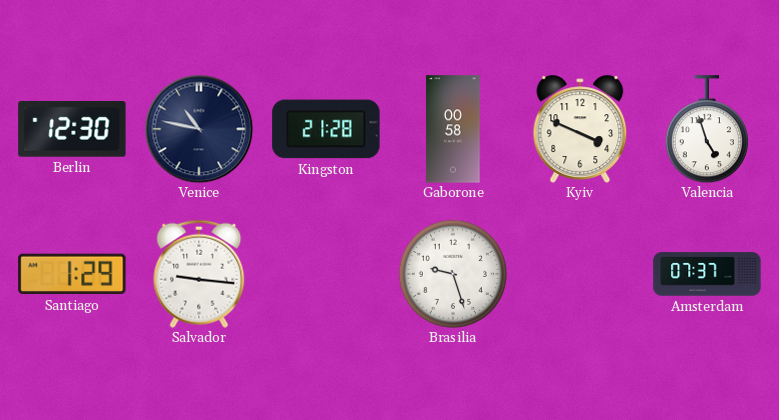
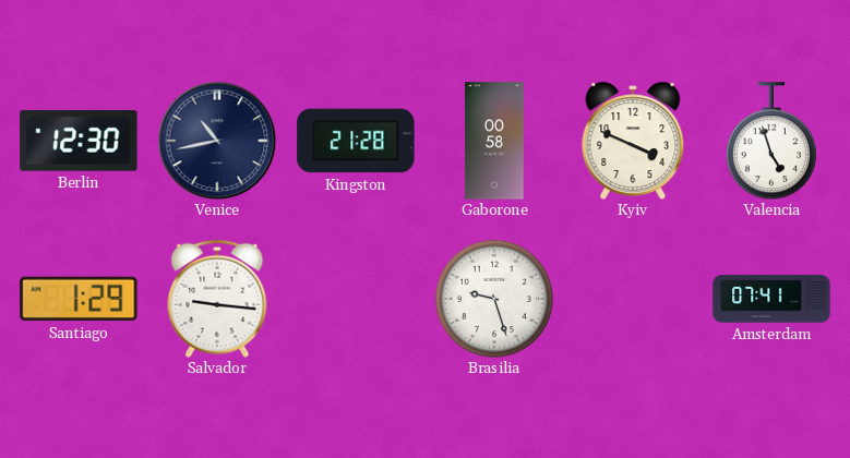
Venice: 10:47 -> 10:43 (217, 141)
Amsterdam: 07:37 -> 07:41 (771, 299)
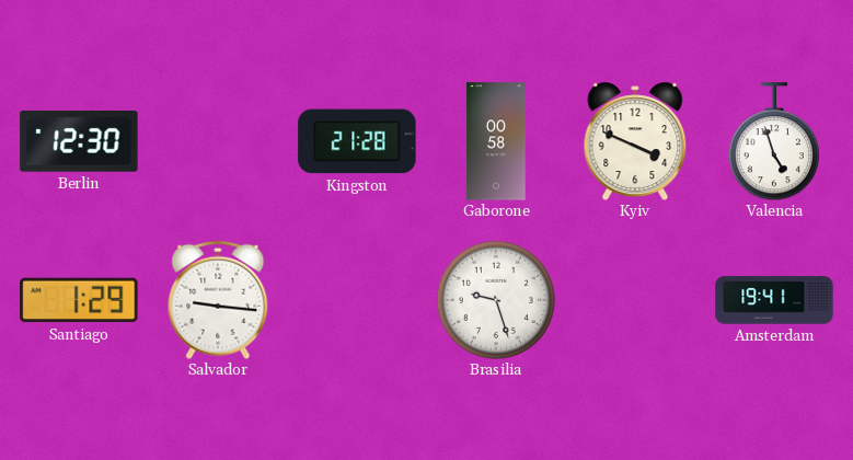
Venice: 10:43 -> none (217, 141)
Amsterdam: 07:41 -> 19:41 (774, 300)
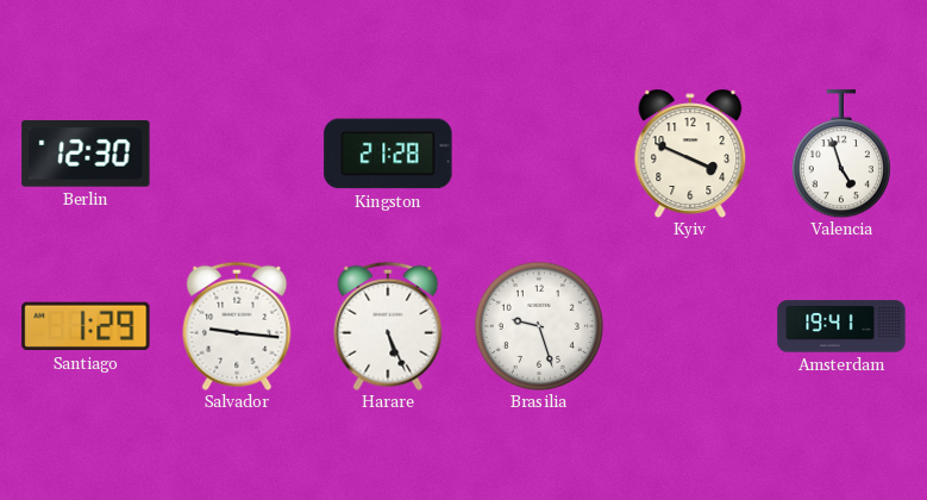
Gaborone: 00:58 -> none (496, 141)
Harare: none -> 5:26 (388, 326)
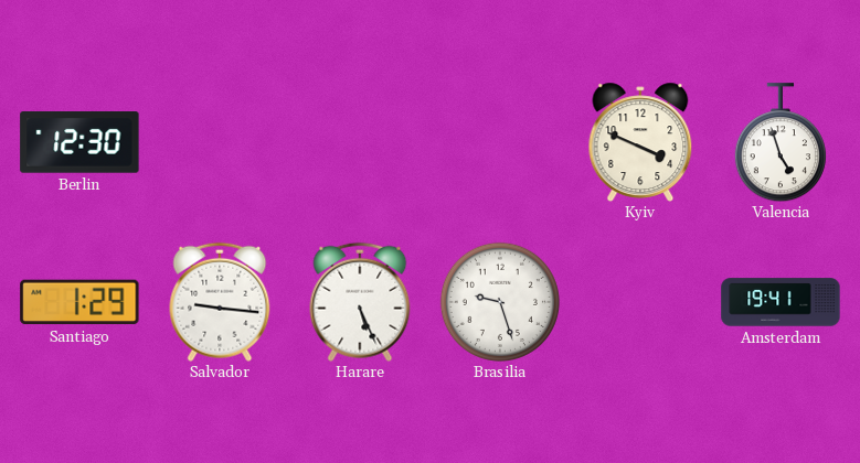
Kingston: 21:28 -> none (388, 154)
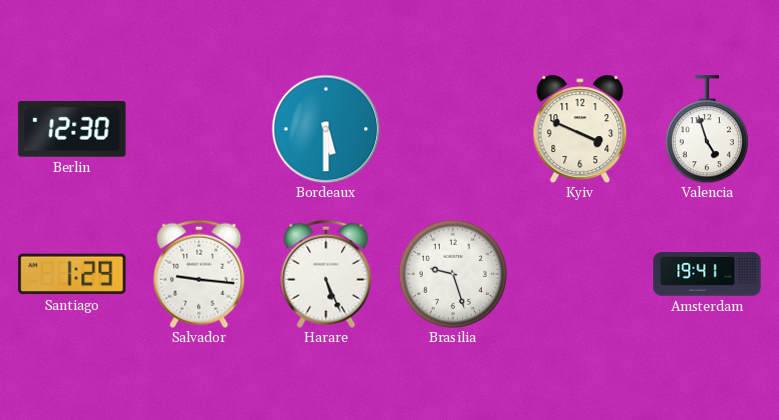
Bordeaux: none -> 5:30 (326, 129)
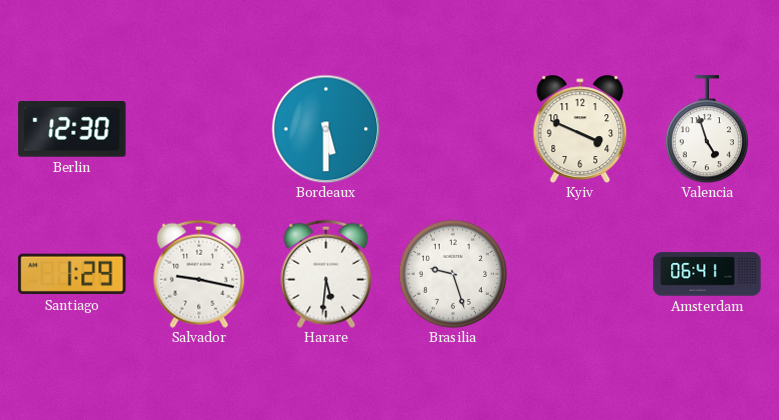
Salvador: 9:16 -> 9:17 (199, 274)
Harare: 5:26 -> 5:31 (326, 274)
Amsterdam: 19:41 -> 06:41 (707, 274)
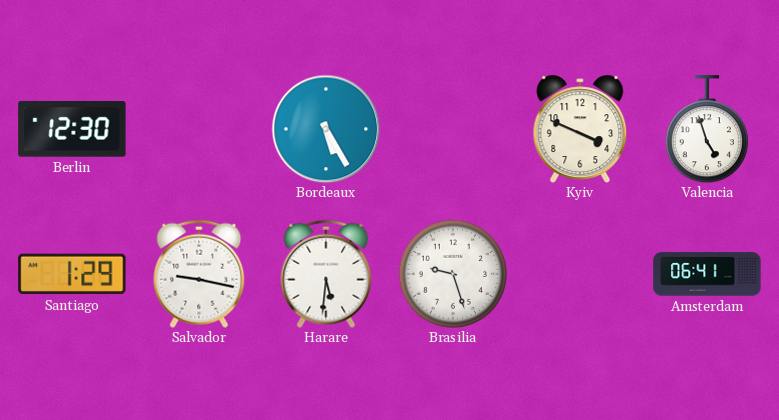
Bordeaux: 5:30 -> 5:25 (326, 129)
